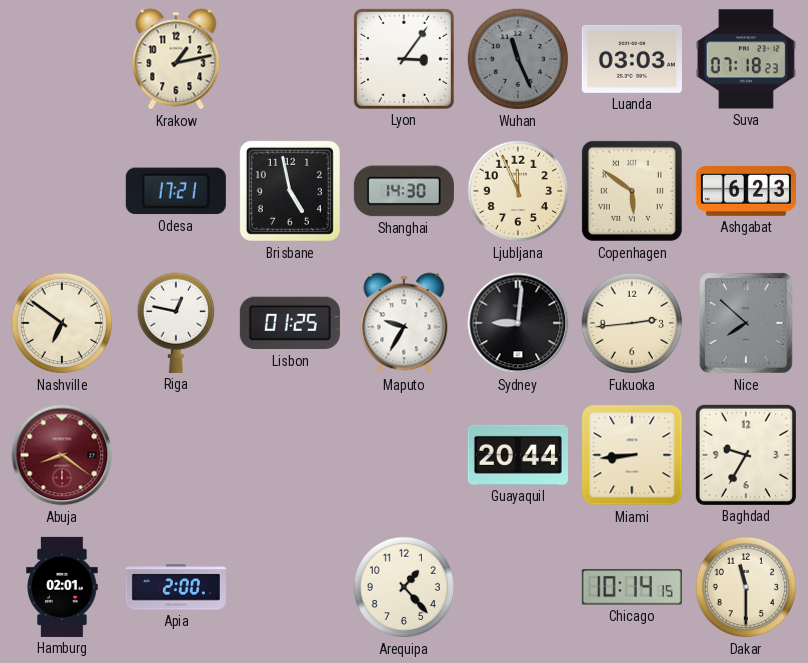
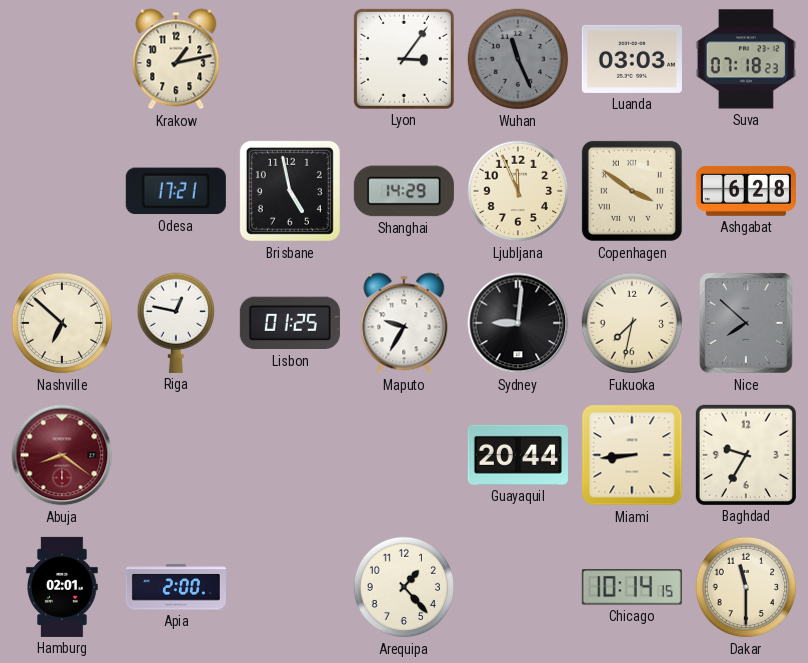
Shanghai: 14:30 -> 14:29 (404, 191)
Copenhagen: 5:51 -> 3:51 (632, 191)
Ashgabat: 6:23 -> 6:28 (746, 191)
Nashville: 6:51 -> 6:52 (62, 323)
Fukuoka: 2:44 -> 7:32 (632, 323)
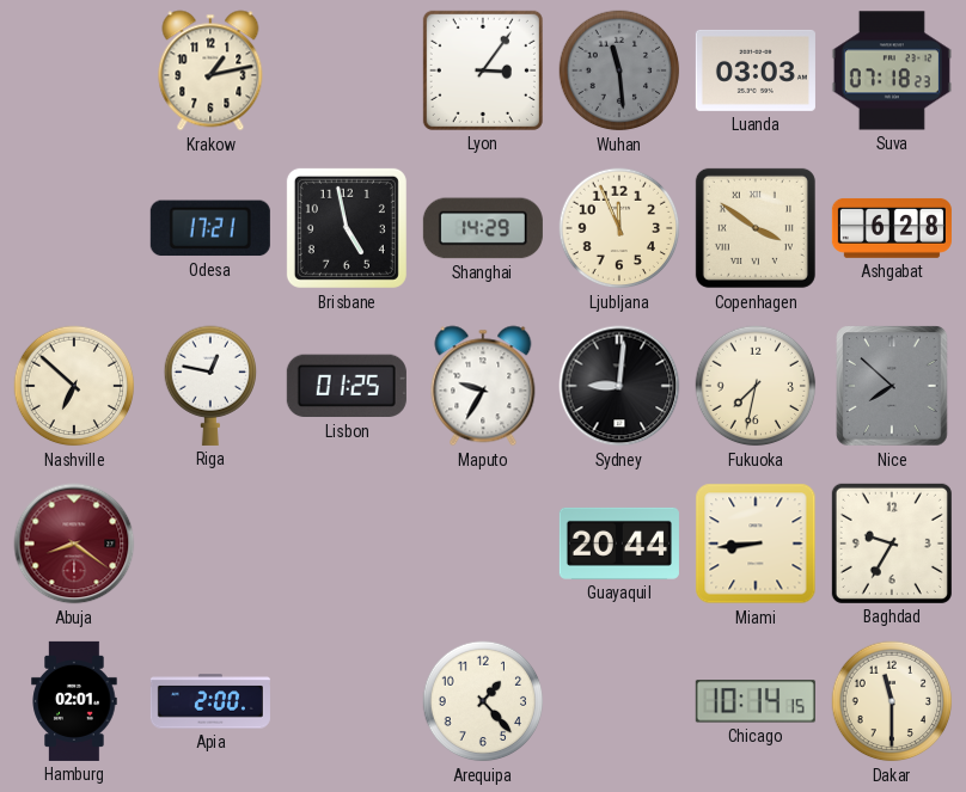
Wuhan: 11:26 -> 11:29 (619, 70)
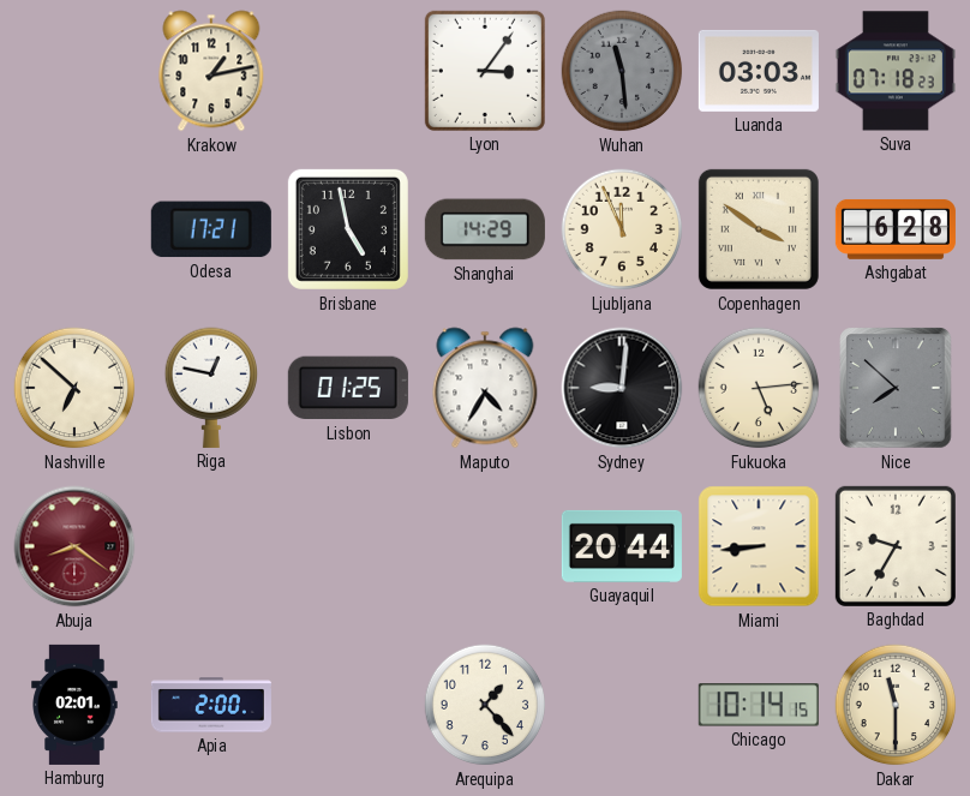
Maputo: 9:35 -> 4:35 (485, 388)
Fukuoka: 7:32 -> 5:14 (759, 388)
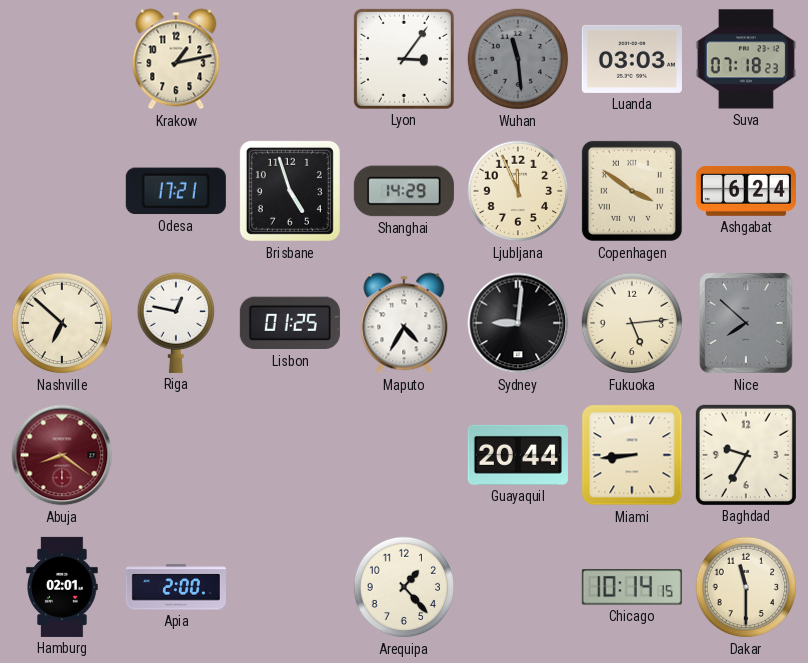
Brisbane: 4:58 -> 4:57 (290, 191)
Ashgabat: 6:28 -> 6:24 (746, 191)
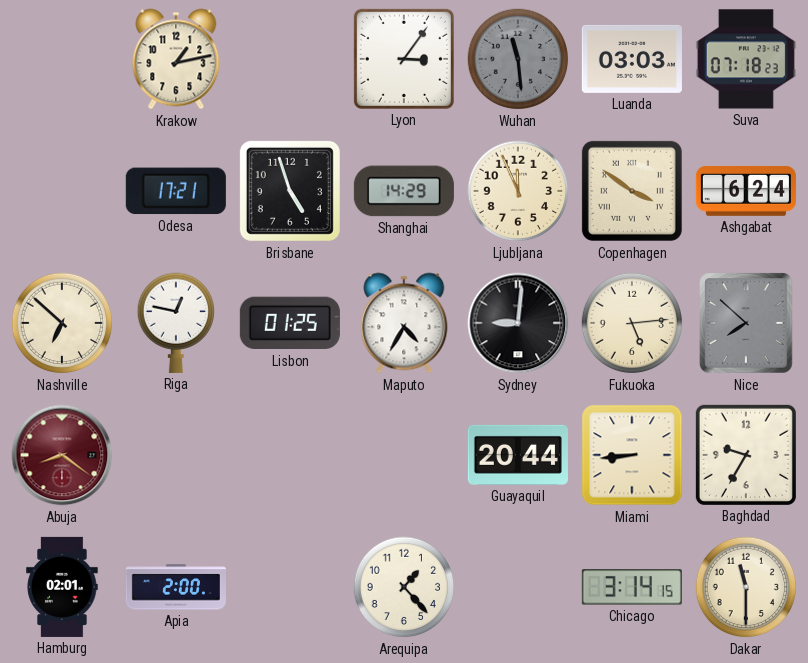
Chicago: 10:14 -> 3:14 (632, 587)
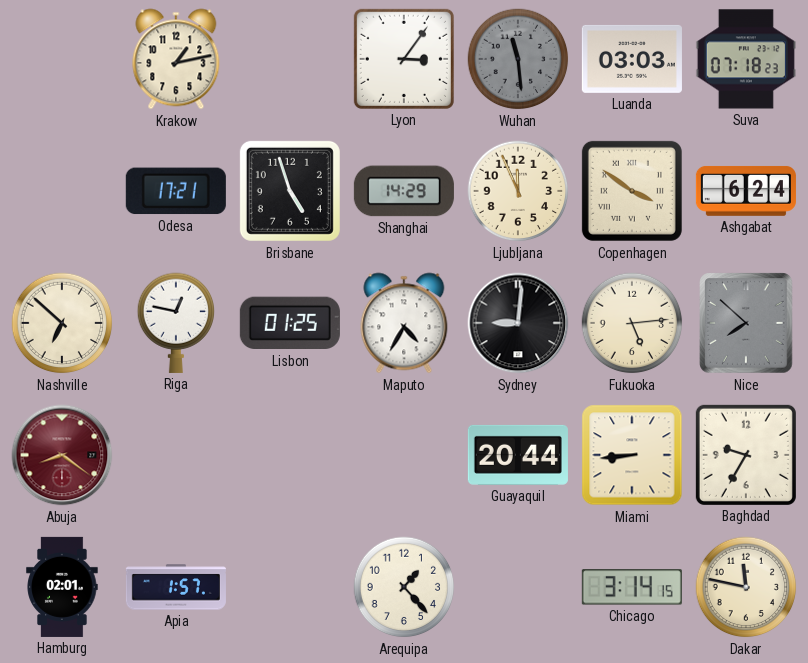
Apia: 2:00 -> 1:57 (176, 587)
Dakar: 11:30 -> 11:47 (746, 587)
